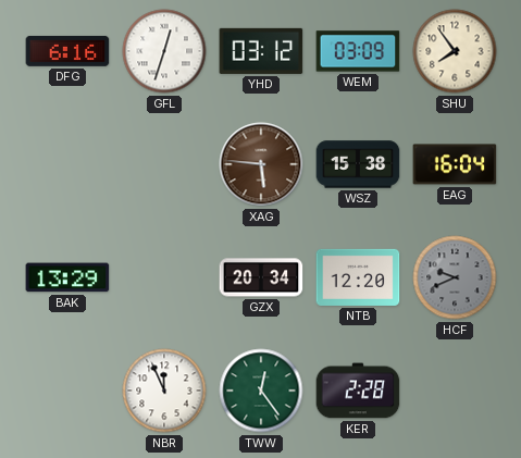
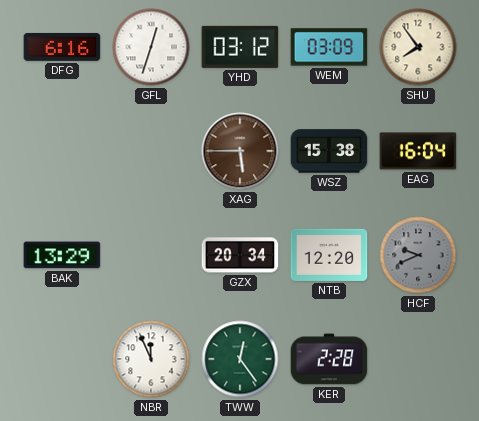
XAG: 5:46 -> 5:45 (240, 151)
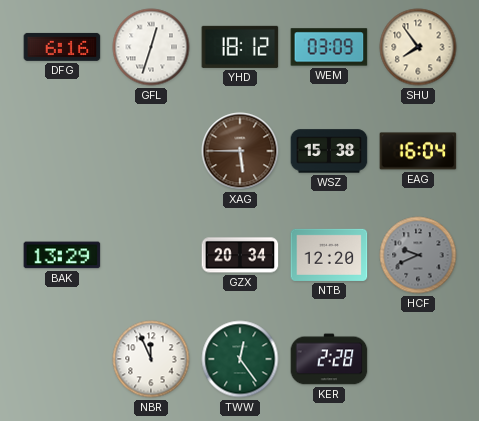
YHD: 03:12 -> 18:12 (240, 47)
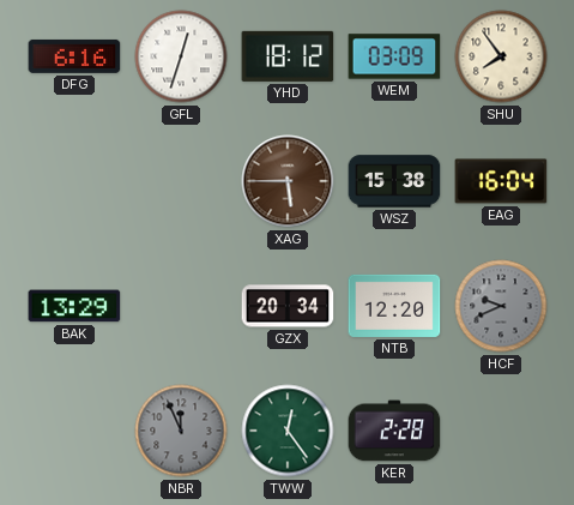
NBR dial: white -> grey (181, 431)
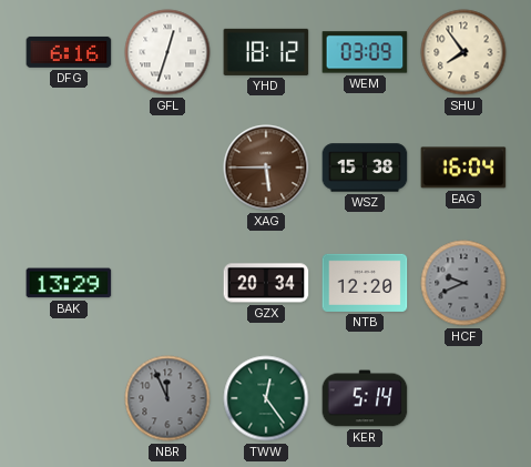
KER: 2:28 -> 5:14 (365, 398)
